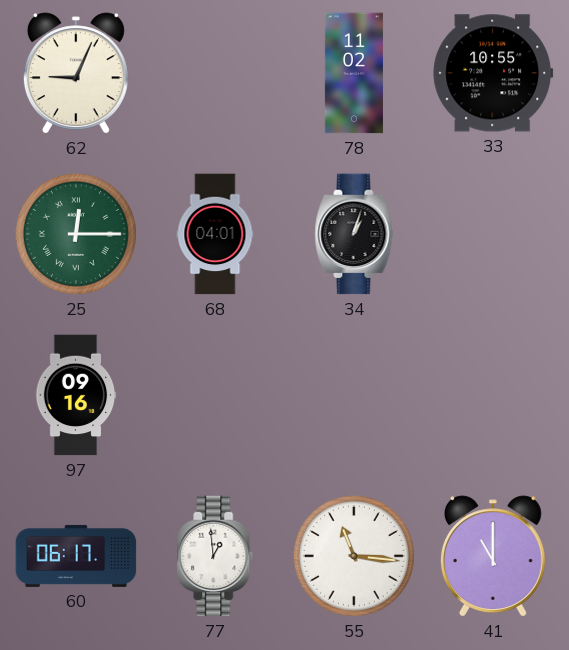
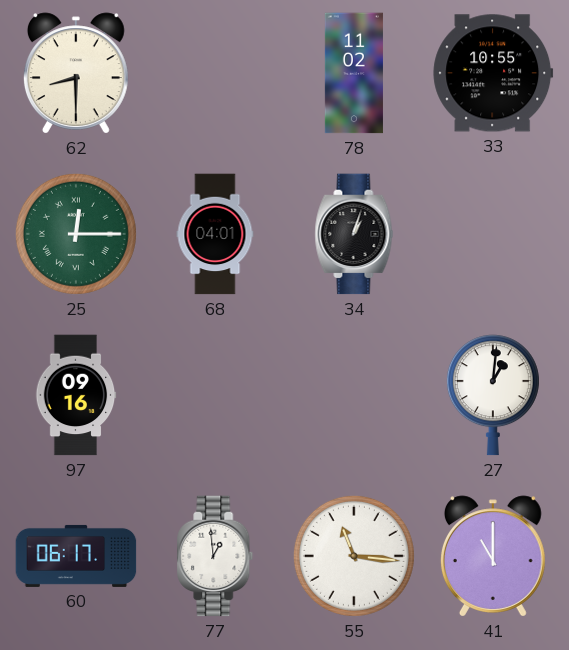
62: 9:04 -> 8:30 (76, 73)
27: none -> 1:01 (493, 395)
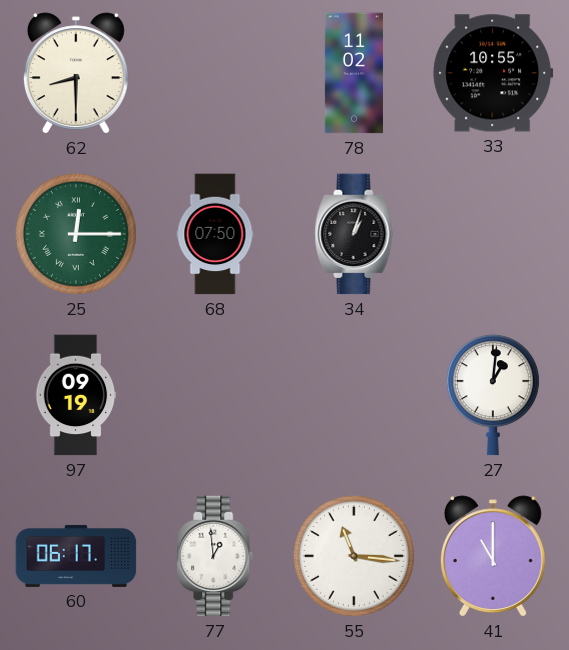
68: 04:01 -> 07:50 (215, 234)
97: 09:16 -> 09:19 (76, 395)
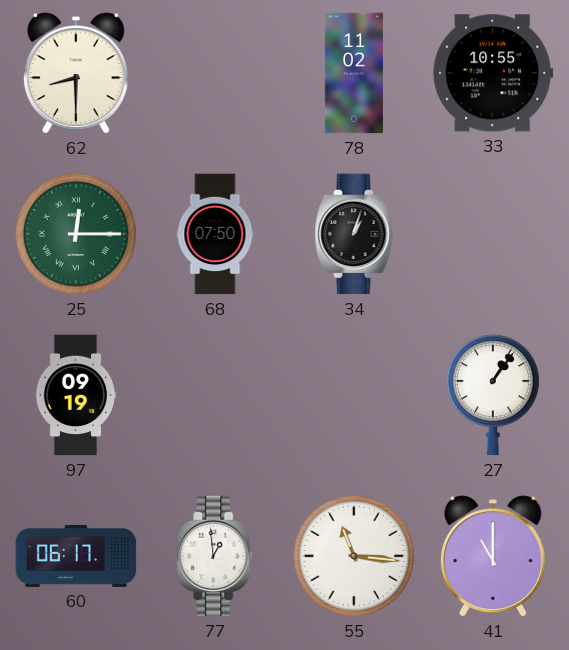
27: 1:01 -> 1:06 (493, 395)
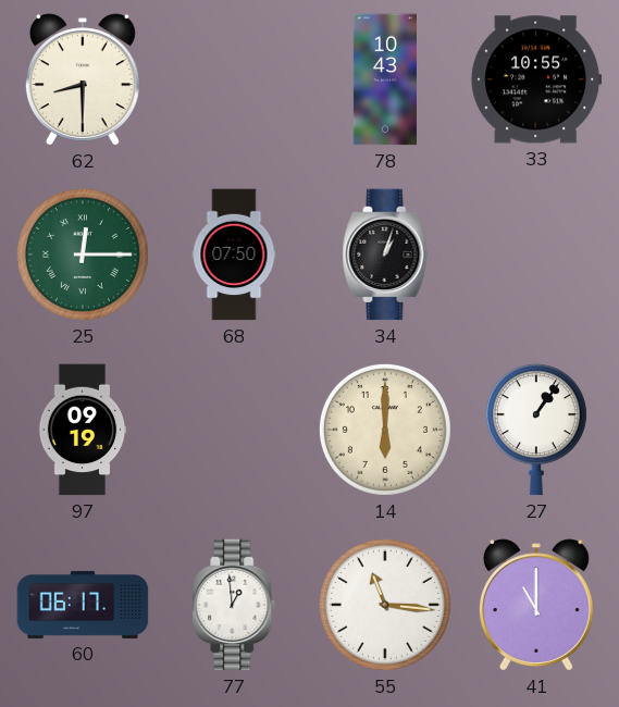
78: 11:02 -> 10:43 (385, 79)
14: none -> 6:00 (385, 430)
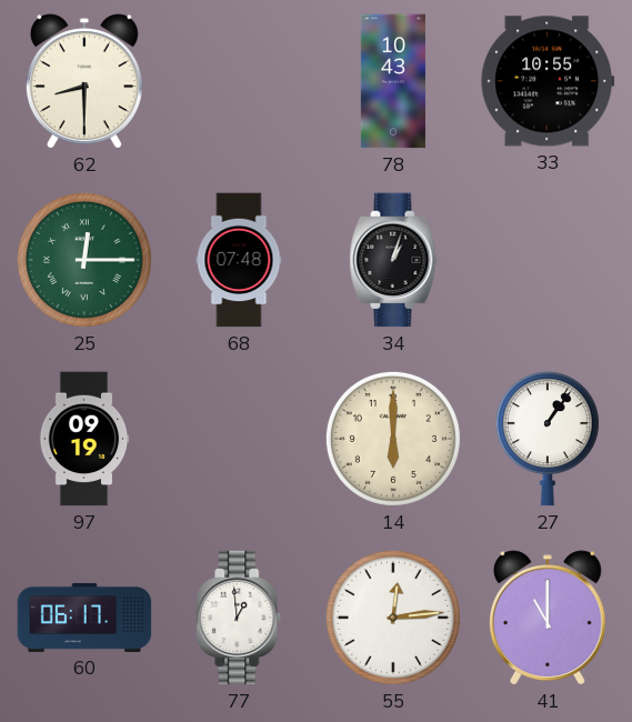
68: 07:50 -> 07:48 (239, 260)
55: 11:16 -> 12:14 (393, 618)
